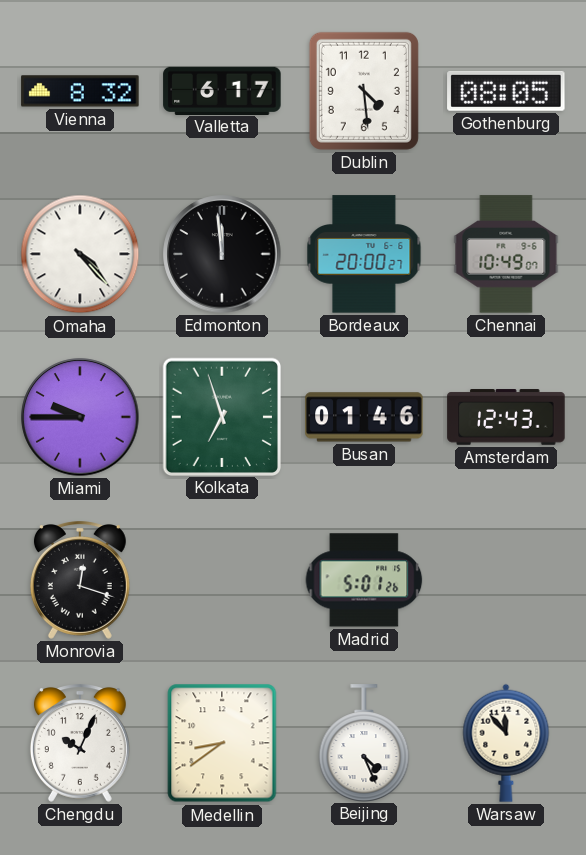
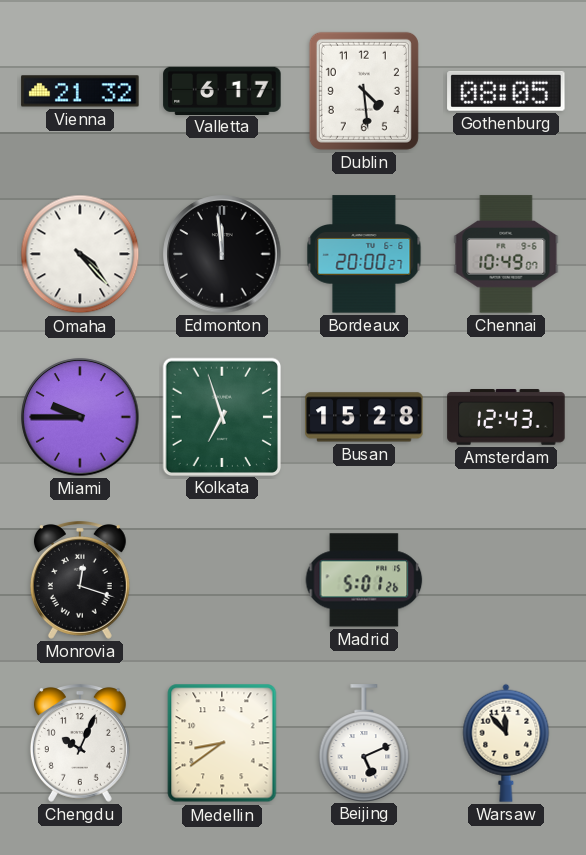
Vienna: 8:32 -> 21:32 (80, 91)
Busan: 01:46 -> 15:28 (364, 417)
Beijing: 4:26 -> 5:11 (364, 743)
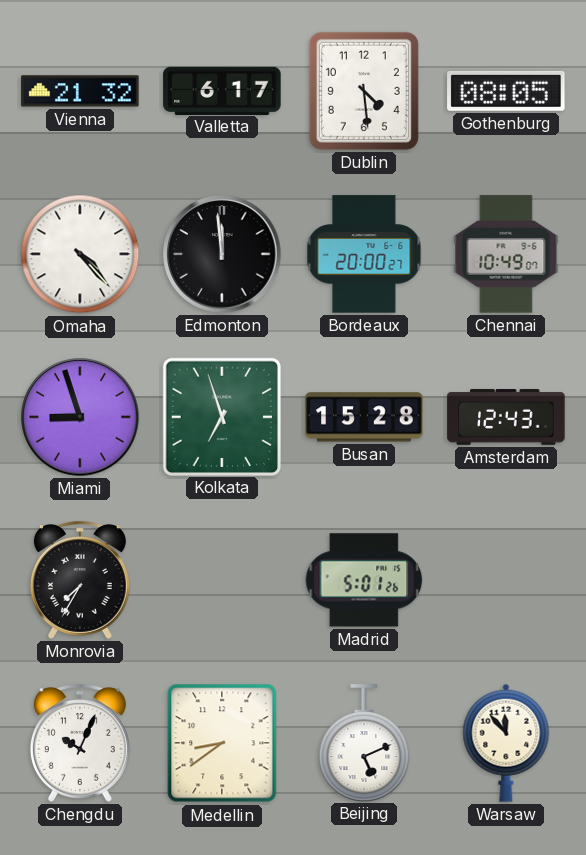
Miami: 9:45 -> 8:57 (80, 417)
Monrovia: 12:18 -> 7:35 (80, 580)
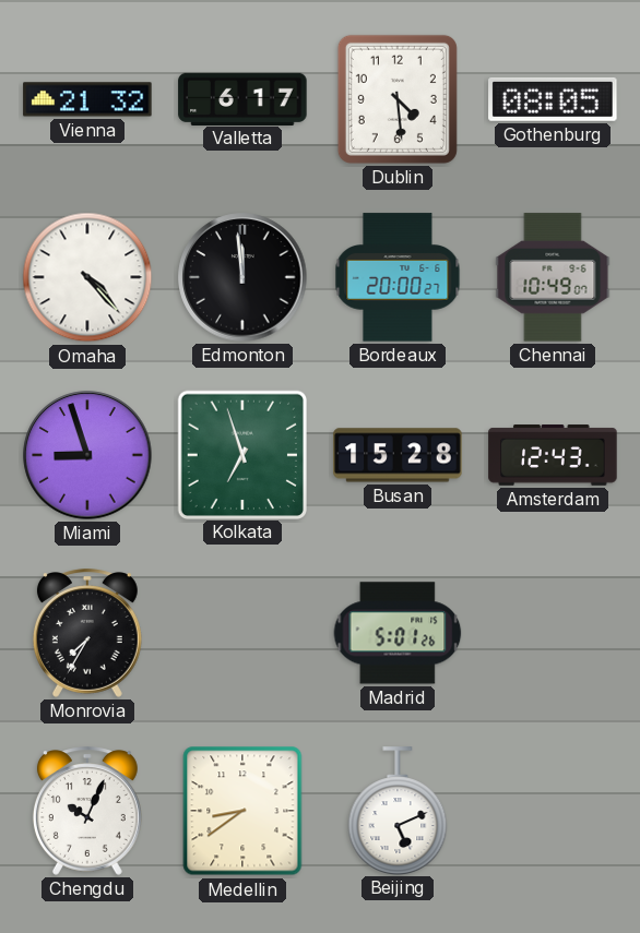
Warsaw: 11:53 -> none (506, 743)
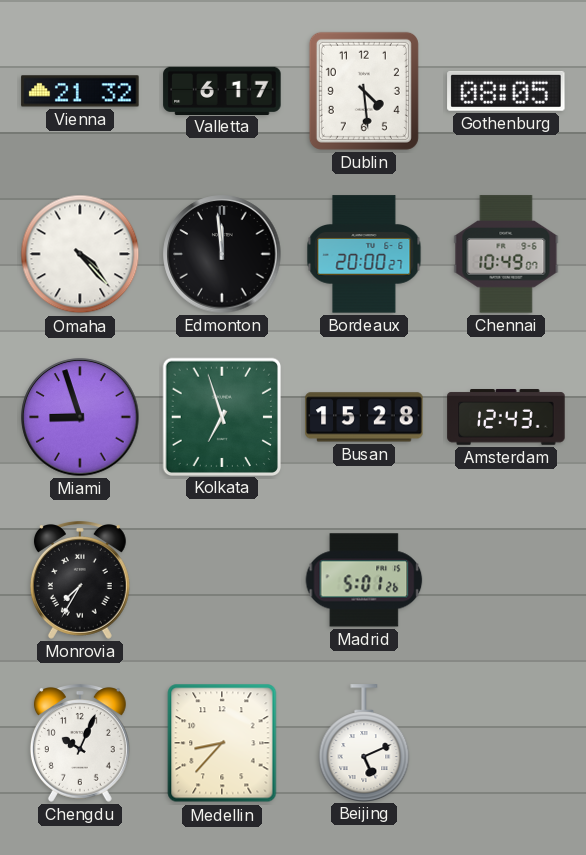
Medellin: 8:39 -> 8:37 (222, 743)
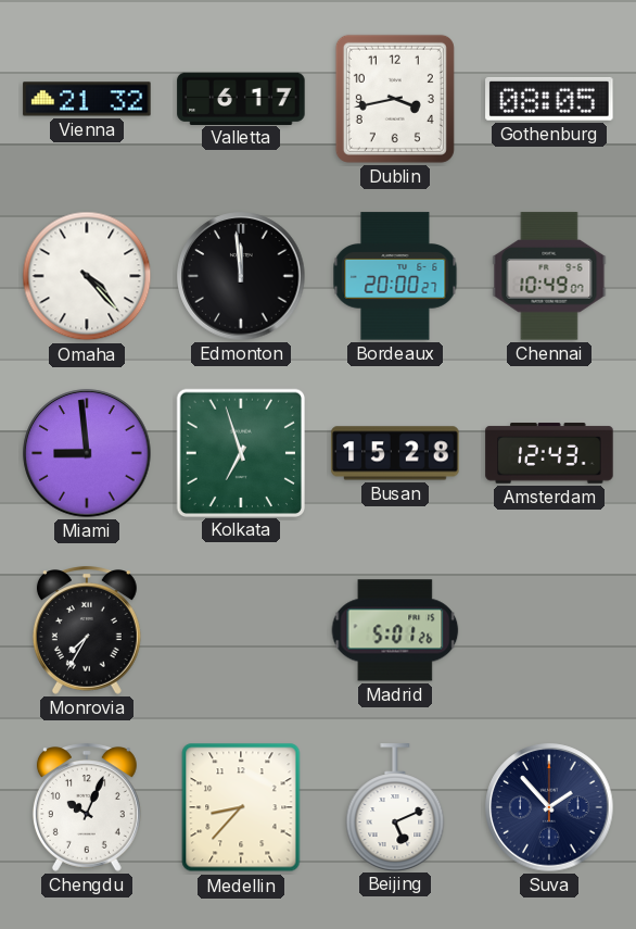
Dublin: 4:29 -> 3:43 (395, 99)
Miami: 8:57 -> 8:59 (87, 453)
Suva: none -> 1:53 (549, 807)
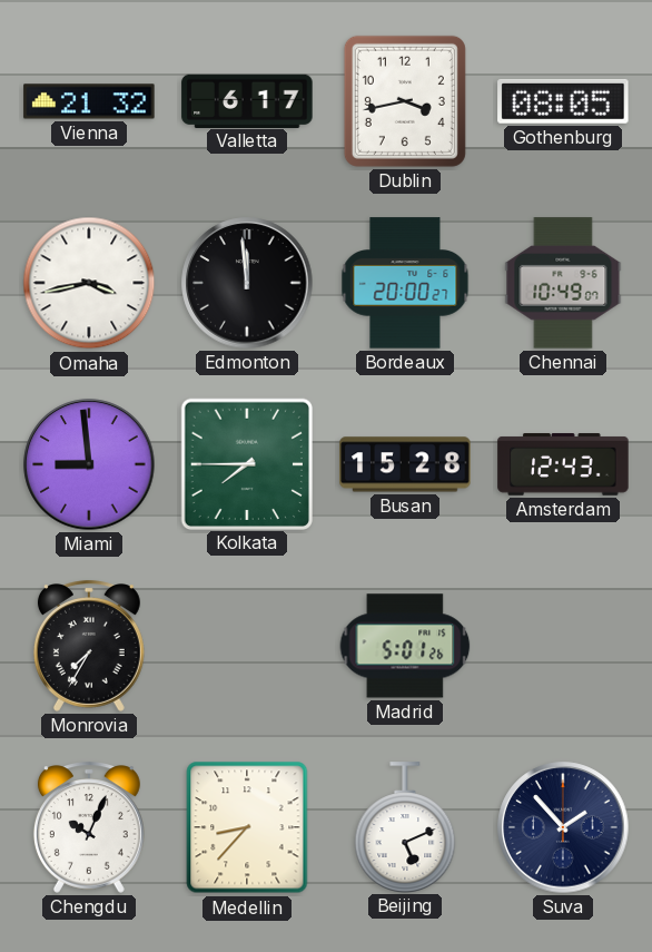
Omaha: 4:23 -> 3:43 (89, 283)
Kolkata: 6:57 -> 7:45 (246, 463)
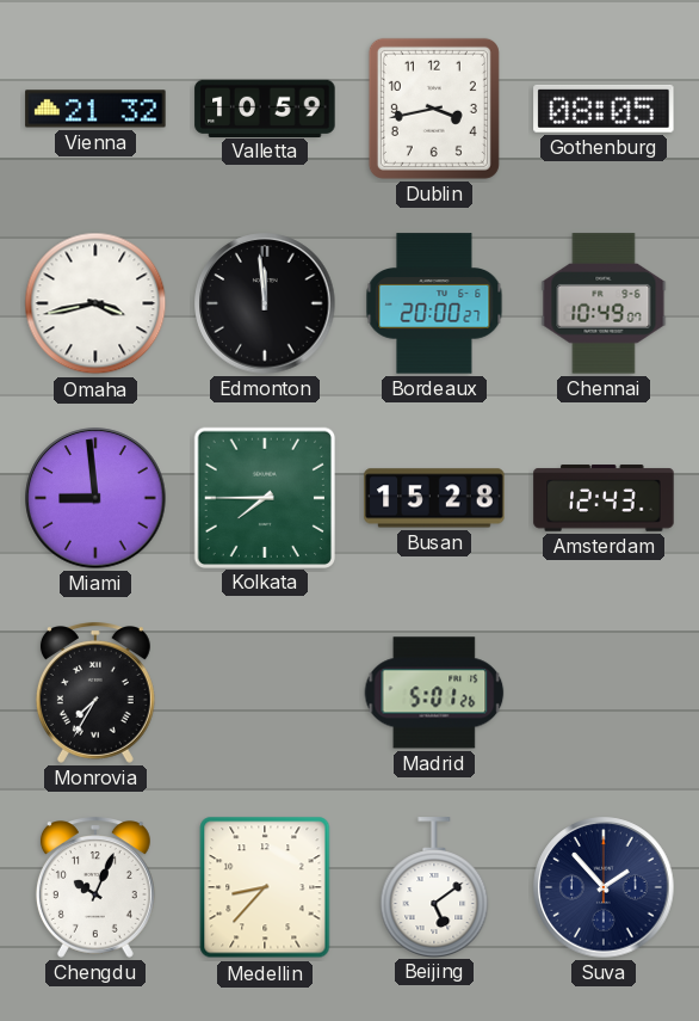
Valletta: 6:17 -> 10:59 (265, 107)
Beijing: 5:11 -> 5:09 (434, 887)
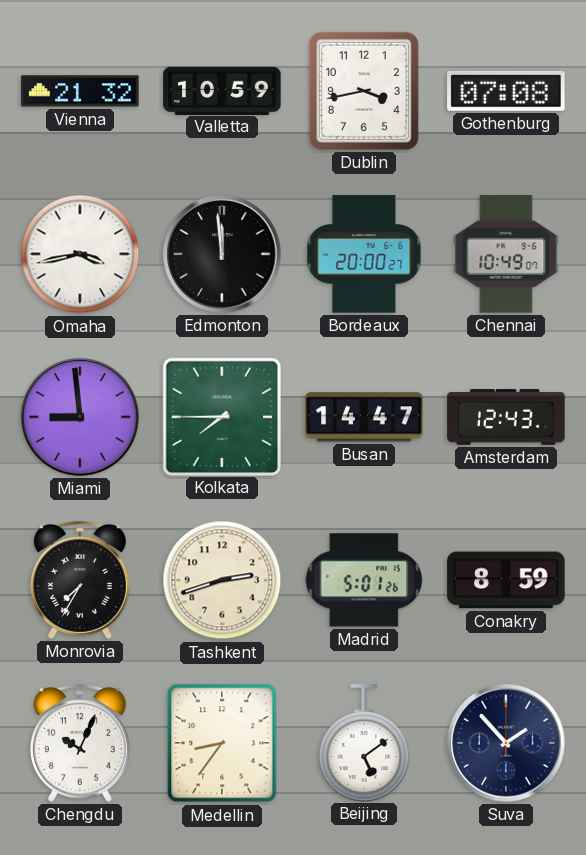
Gothenburg: 08:05 -> 07:08 (506, 91)
Busan: 15:28 -> 14:47 (364, 417)
Tashkent: none -> 2:42 (222, 580)
Conakry: none -> 8:59 (506, 580)
Medellin: 8:37 -> 8:36 (222, 743)
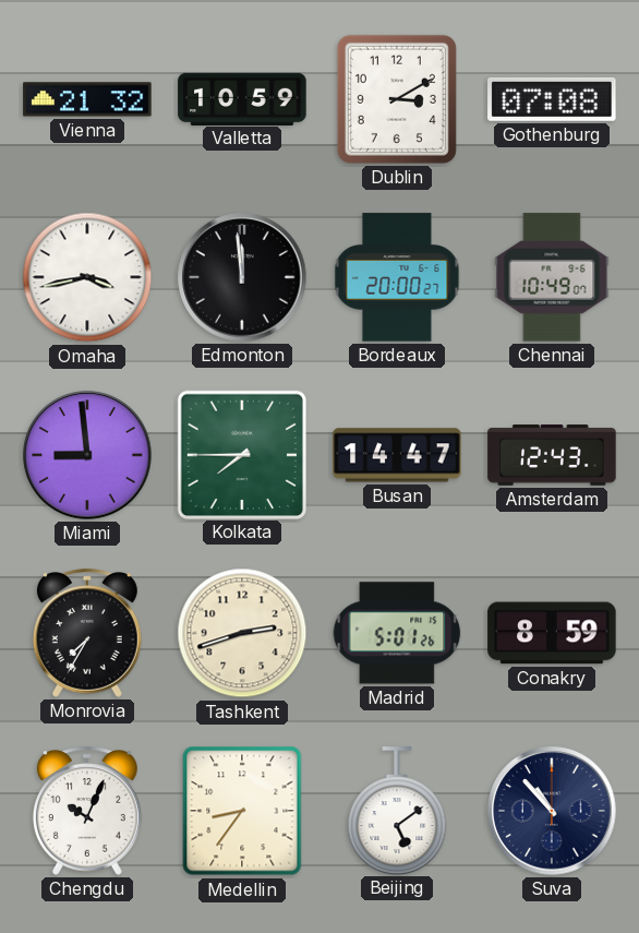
Dublin: 3:43 -> 3:10 (397, 99)
Suva: 1:53 -> 10:53 (552, 811)
